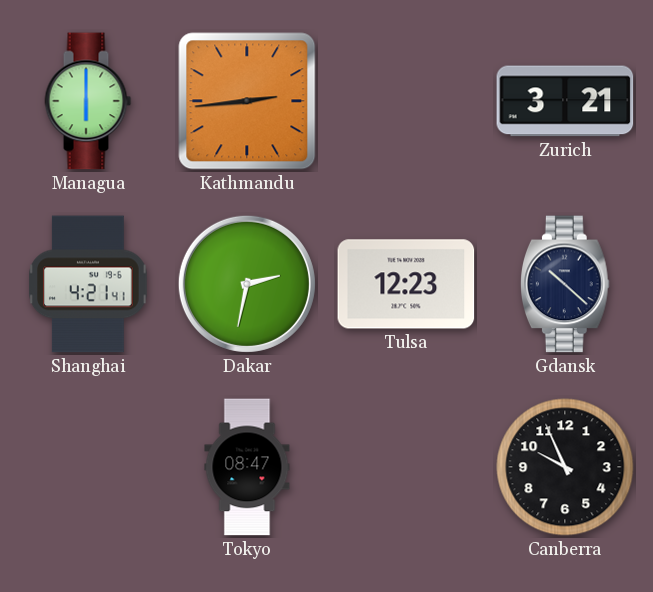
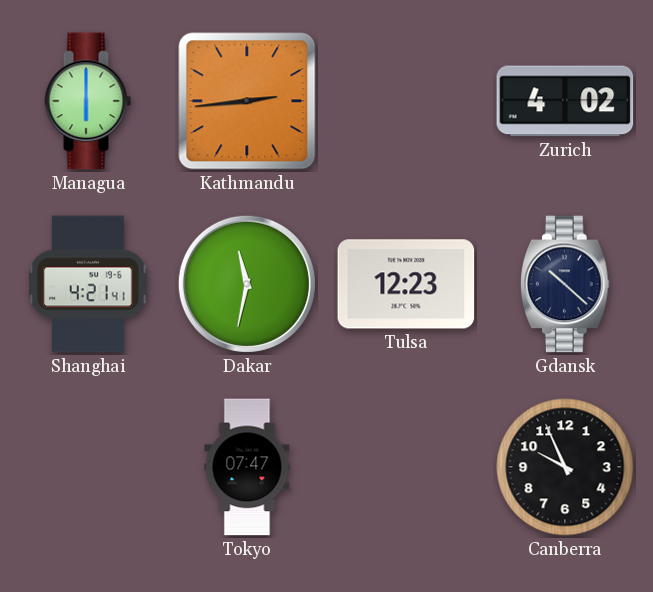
Zurich: 3:21 -> 4:02 (565, 101)
Dakar: 2:32 -> 11:32 (247, 284)
Tokyo: 08:47 -> 07:47 (247, 467)
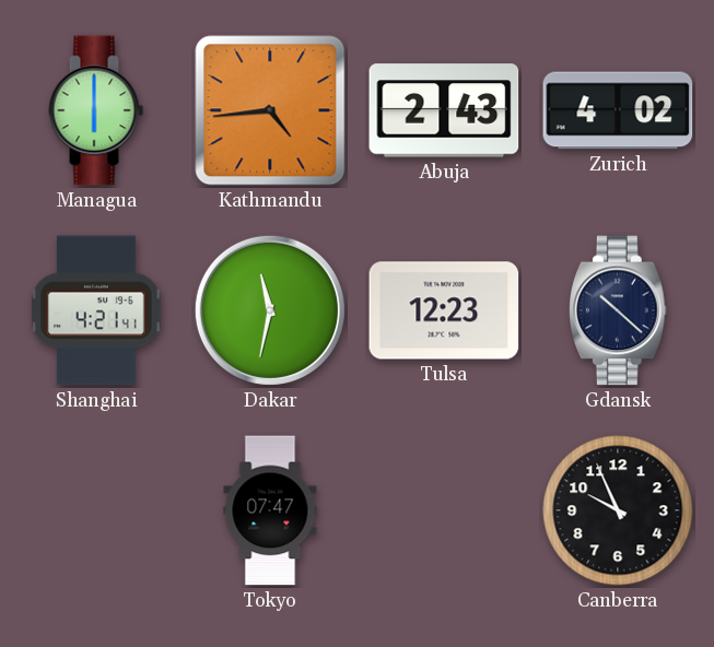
Kathmandu: 2:44 -> 4:44 (270, 110)
Abuja: none -> 2:43 (444, 110)
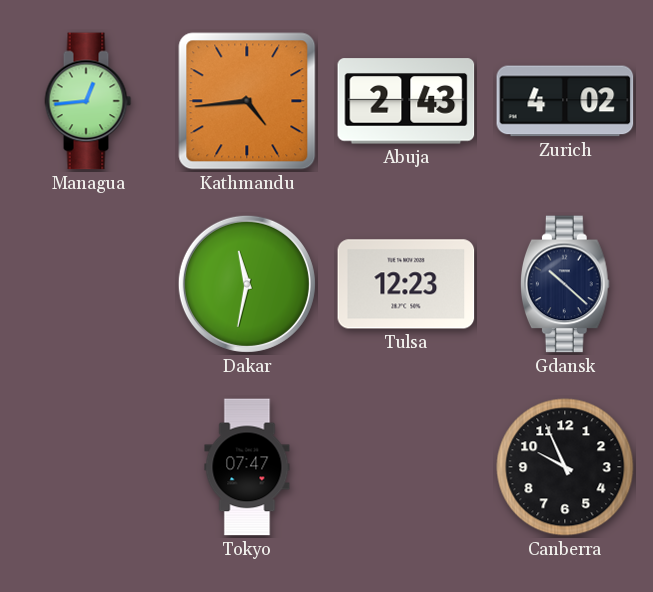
Managua: 6:00 -> 12:44 (88, 101)
Shanghai: 4:21 -> none (96, 310)
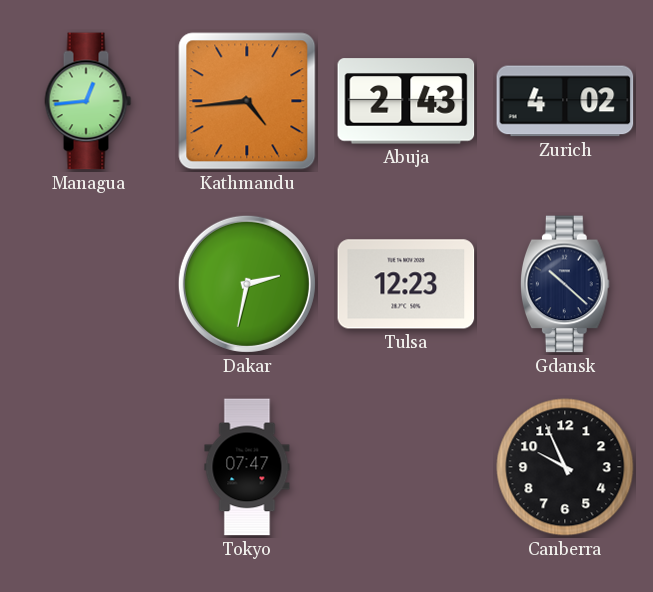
Dakar: 11:32 -> 2:32 (247, 284)
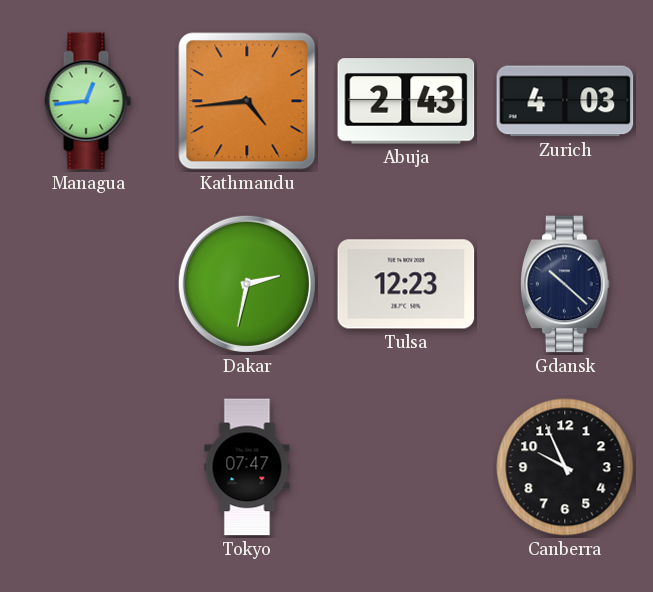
Zurich: 4:02 -> 4:03 (565, 101)
